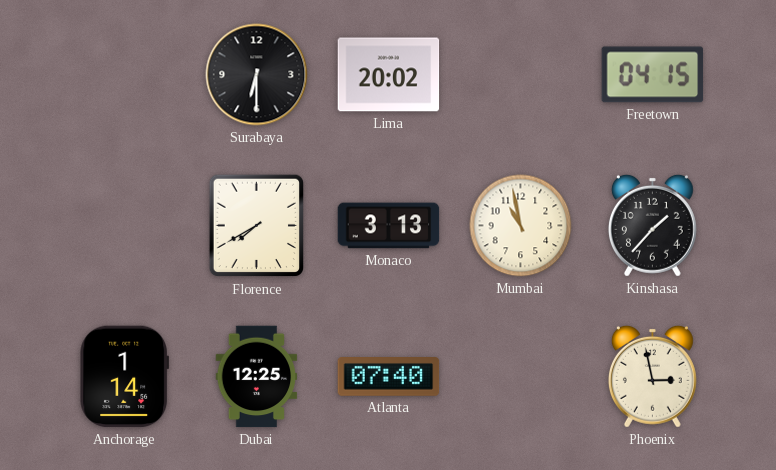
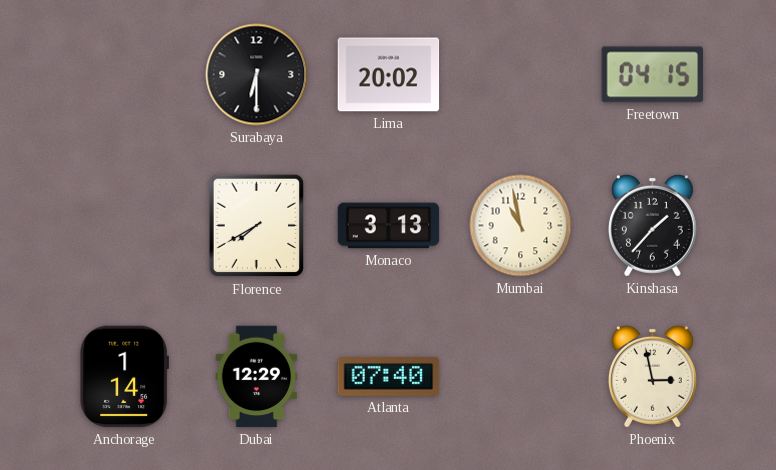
Dubai: 12:25 -> 12:29 (257, 377)
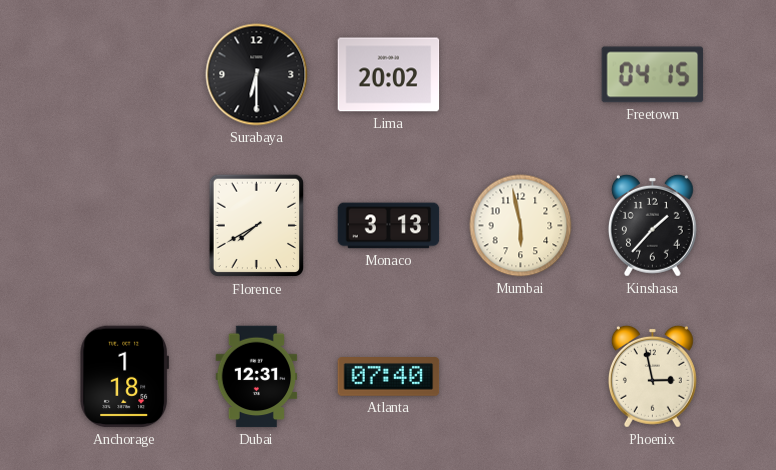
Mumbai: 10:58 -> 5:58 (521, 226)
Anchorage: 1:14 -> 1:18 (124, 377)
Dubai: 12:29 -> 12:31 (257, 377)
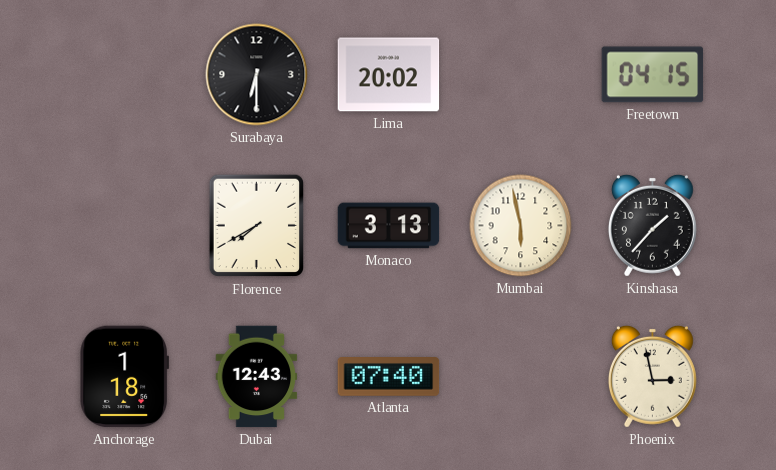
Dubai: 12:31 -> 12:43 (257, 377)
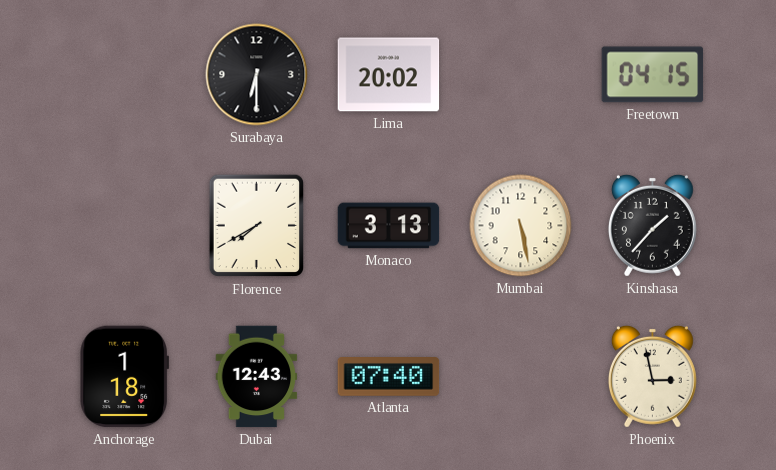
Mumbai: 5:58 -> 5:28 (521, 226)
